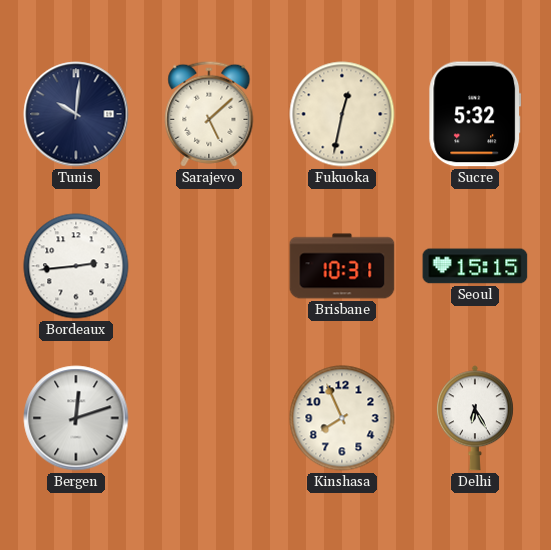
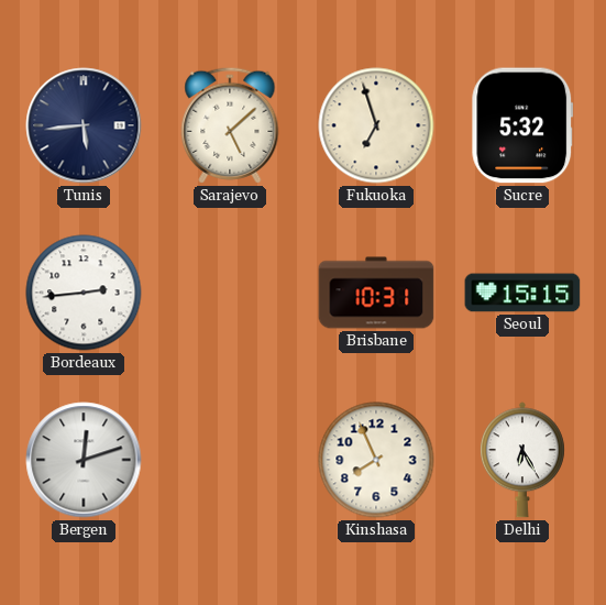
Tunis: 10:01 -> 5:44 (84, 125)
Fukuoka: 12:32 -> 6:57 (376, 125)
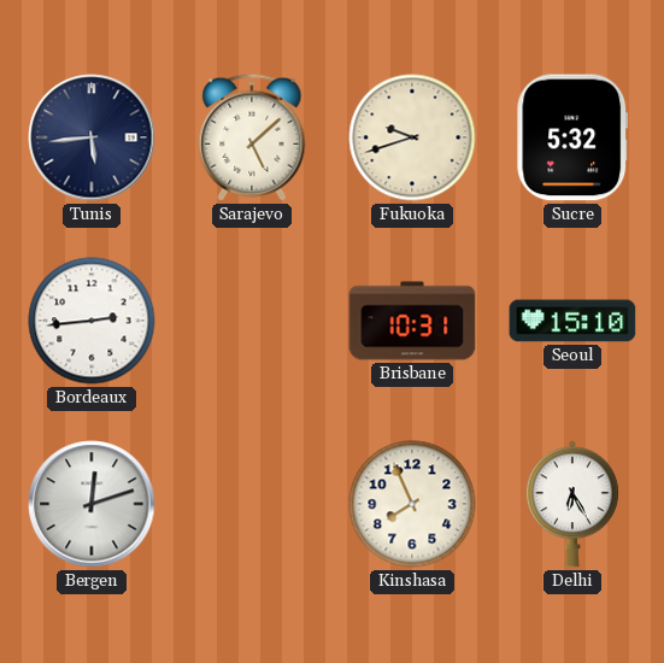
Fukuoka: 6:57 -> 9:42 (412, 137)
Seoul: 15:15 -> 15:10 (572, 321)
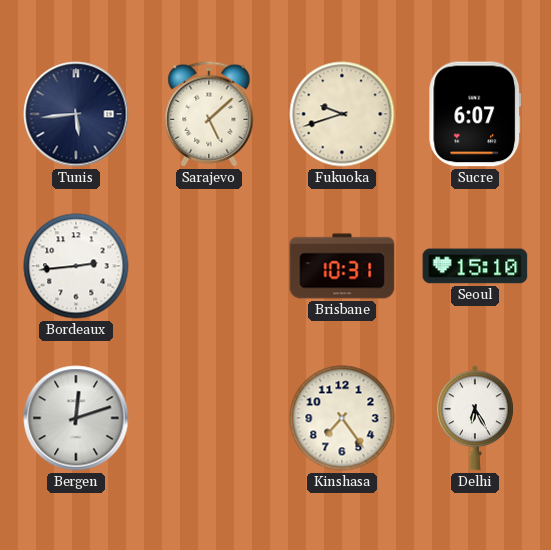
Sucre: 5:32 -> 6:07 (475, 114)
Kinshasa: 7:56 -> 7:24 (342, 418)
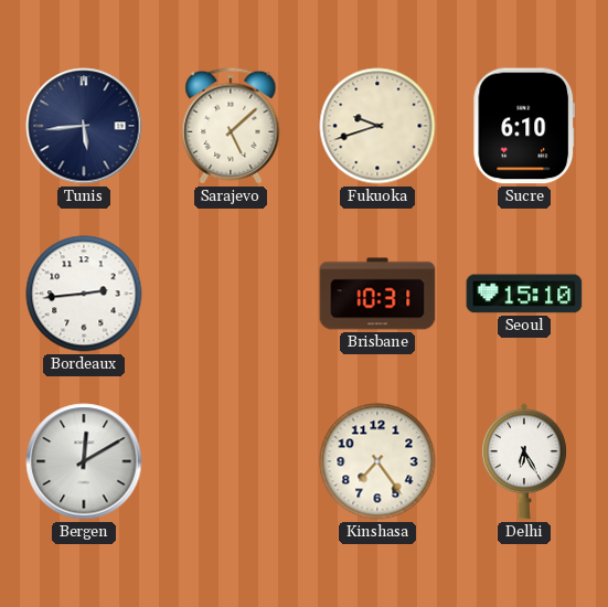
Sucre: 6:07 -> 6:10 (524, 126)
Bergen: 12:12 -> 12:10 (84, 461)
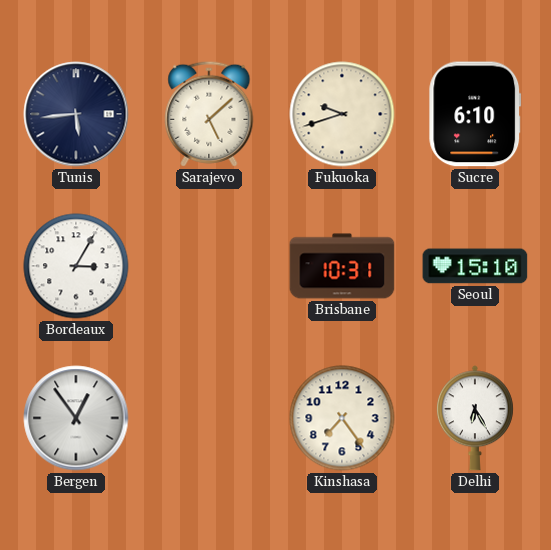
Bordeaux: 2:44 -> 3:05 (76, 266)
Bergen: 12:10 -> 12:54 (76, 418)
